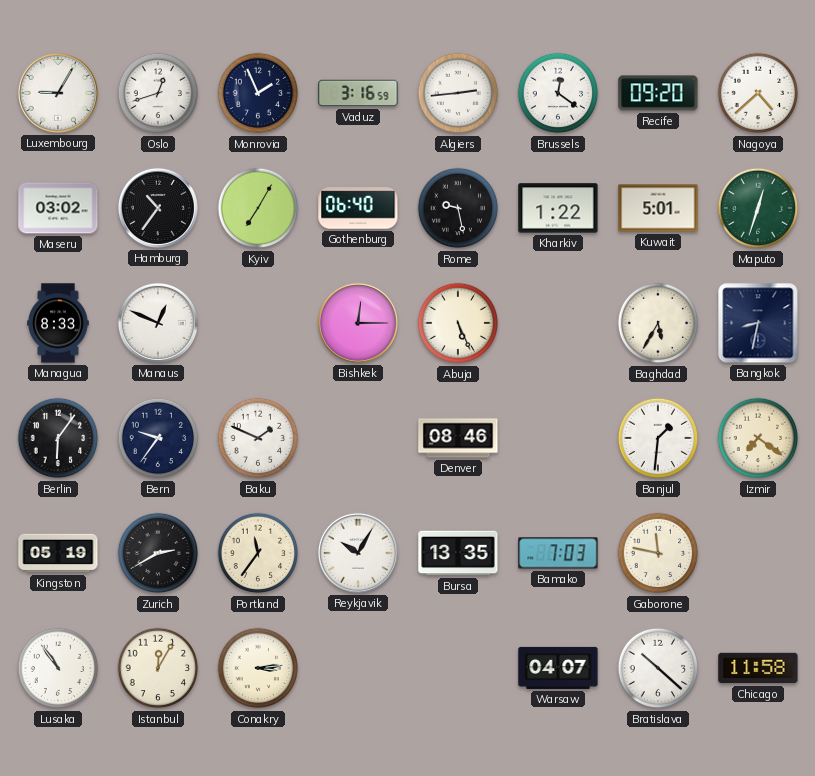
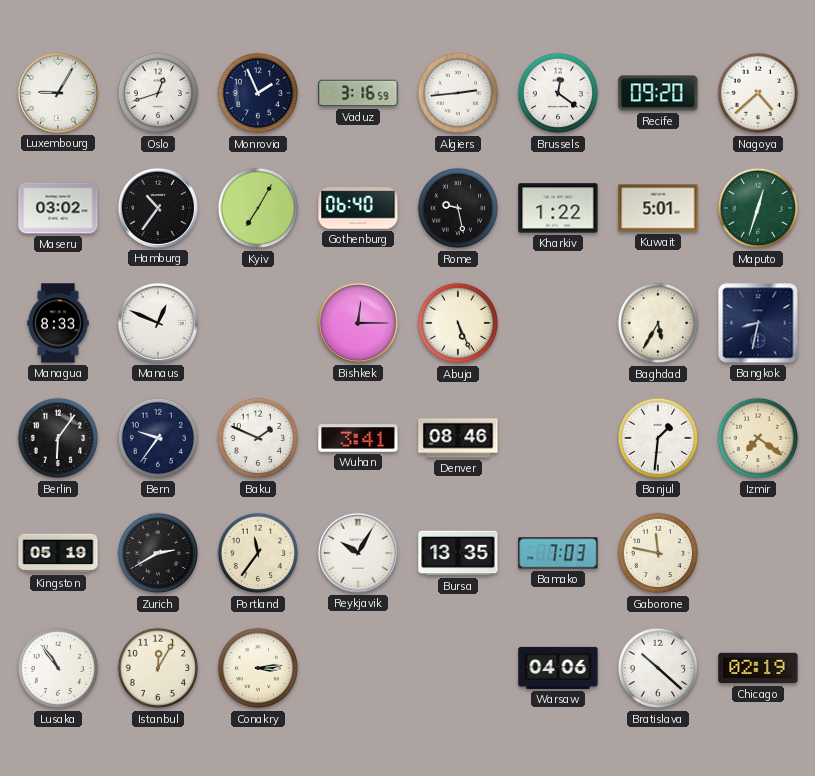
Wuhan: none -> 3:41 (358, 438)
Warsaw: 04:07 -> 04:06 (558, 668)
Chicago: 11:58 -> 02:19 (758, 668)
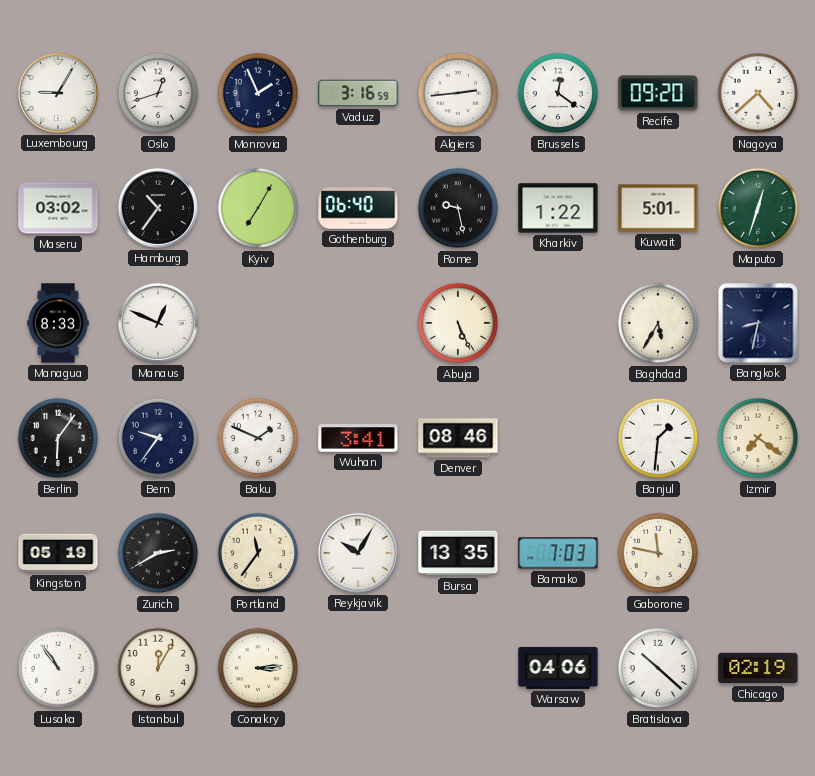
Bishkek: 12:15 -> none (358, 323)
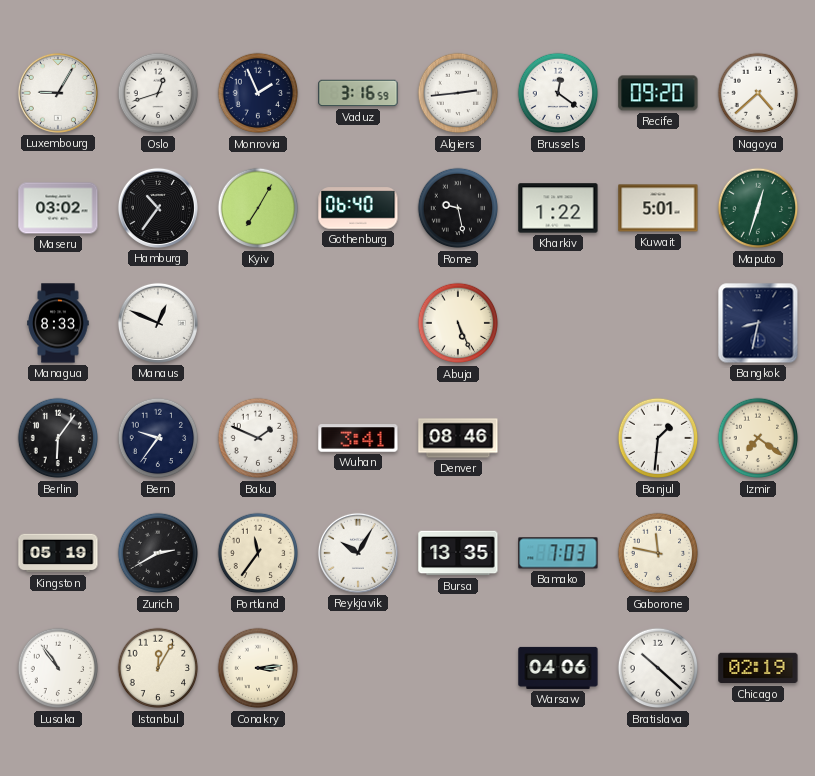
Baghdad: 5:35 -> none (658, 323)
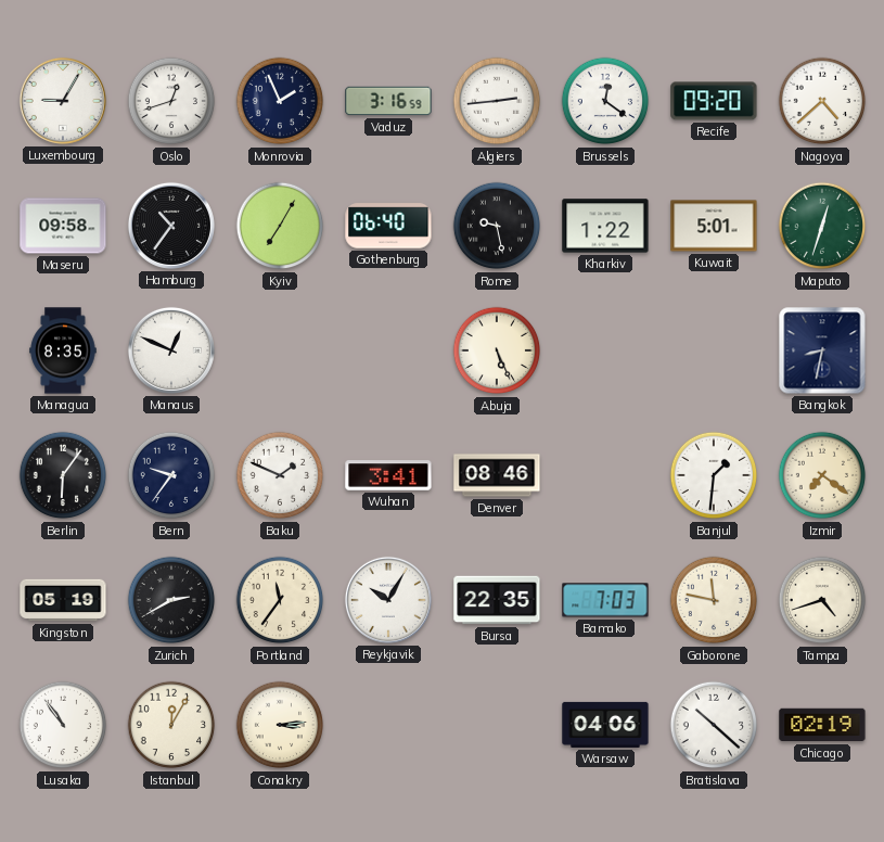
Maseru: 03:02 -> 09:58 (63, 226)
Managua: 8:33 -> 8:35 (63, 350)
Bursa: 13:35 -> 22:35 (497, 600)
Tampa: none -> 4:42 (822, 600)
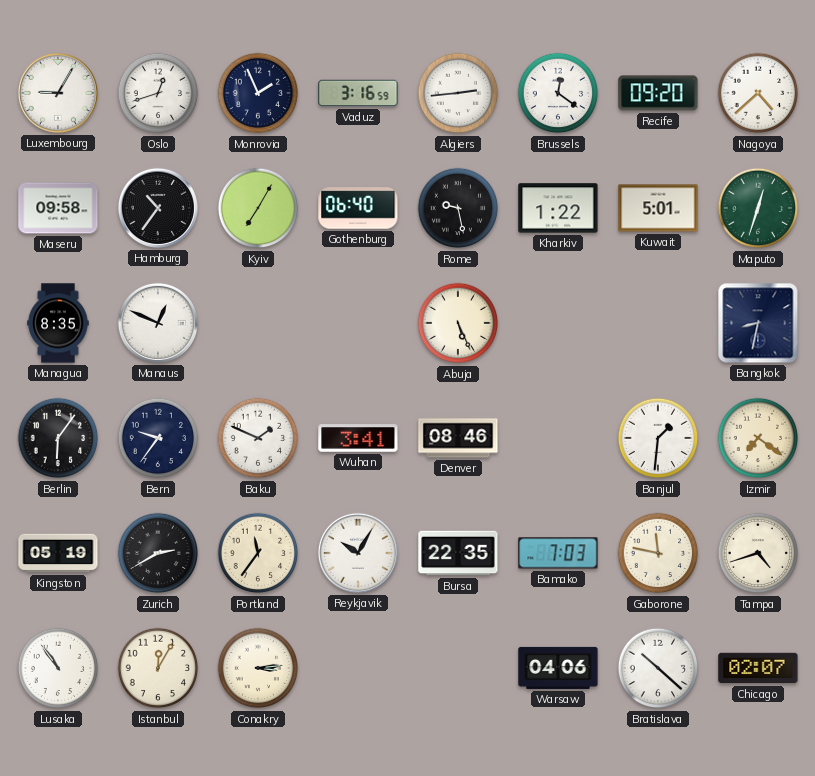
Chicago: 02:19 -> 02:07 (758, 668)
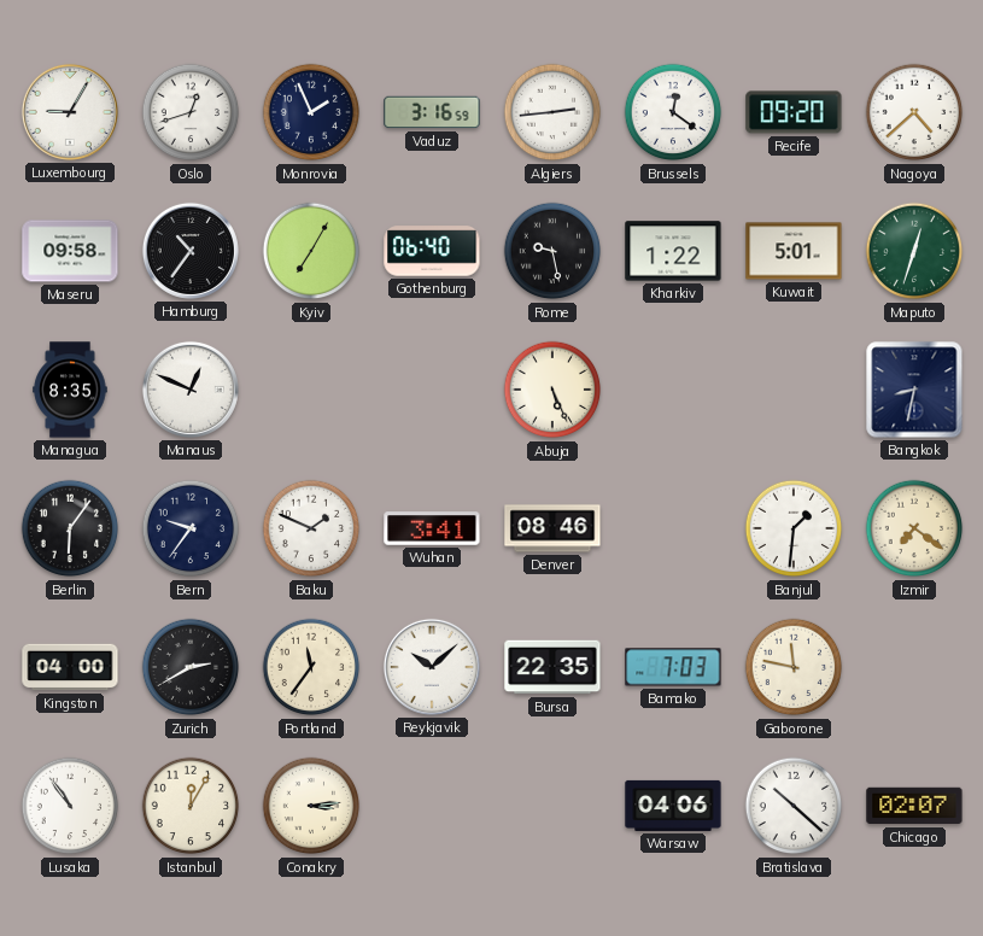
Kingston: 05:19 -> 04:00 (70, 667)
Reykjavik: 10:05 -> 10:08 (432, 667)
Tampa: 4:42 -> none (758, 553)
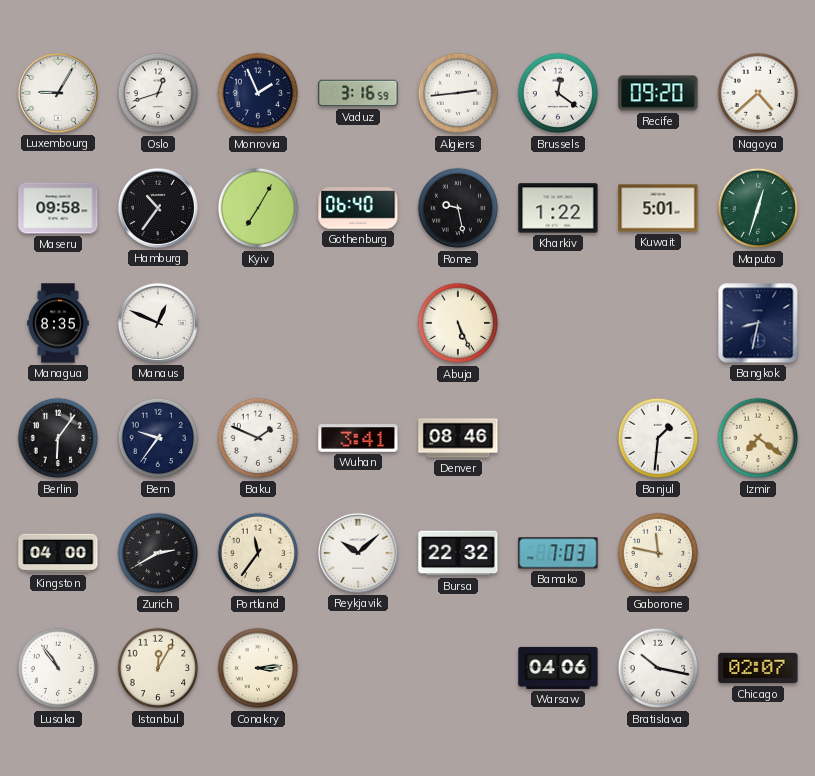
Bursa: 22:35 -> 22:32 (458, 553)
Bratislava: 10:22 -> 10:17 (658, 668)
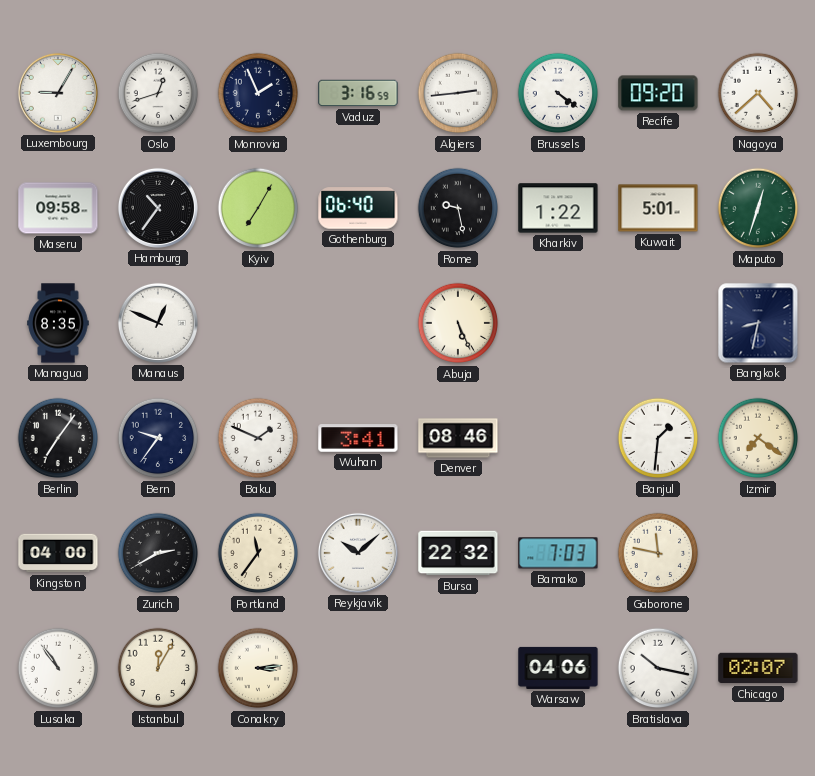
Brussels: 12:21 -> 4:21 (558, 93)
Berlin: 6:06 -> 7:06 (58, 438)
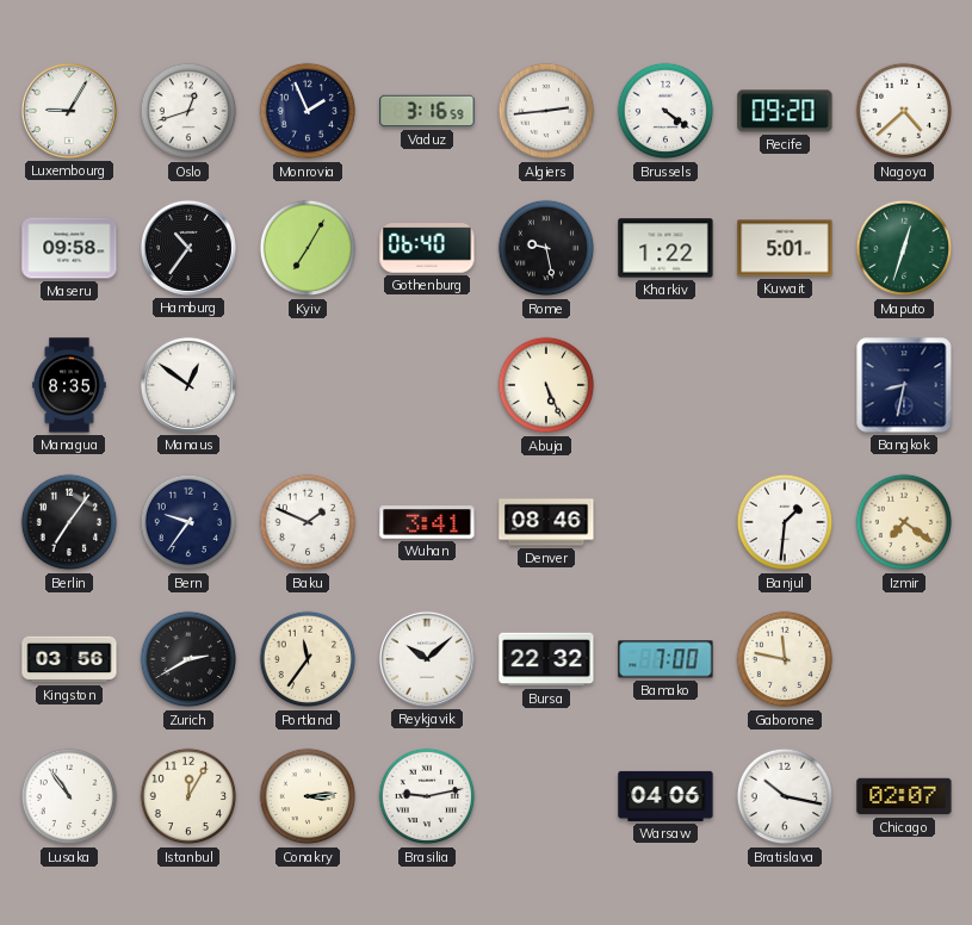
Manaus: 12:49 -> 12:51 (188, 385)
Kingston: 04:00 -> 03:56 (69, 659)
Bamako: 7:03 -> 7:00 (665, 659)
Brasilia: none -> 9:13 (427, 796)
